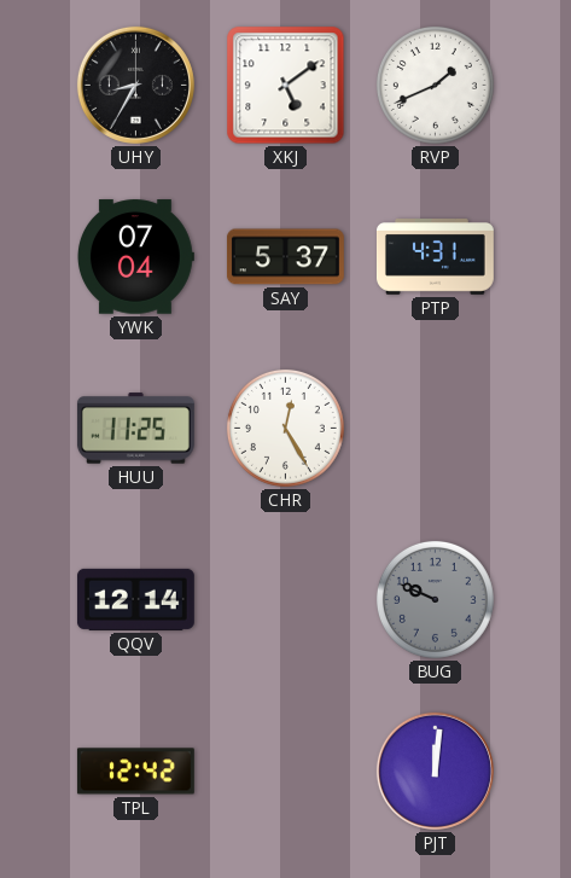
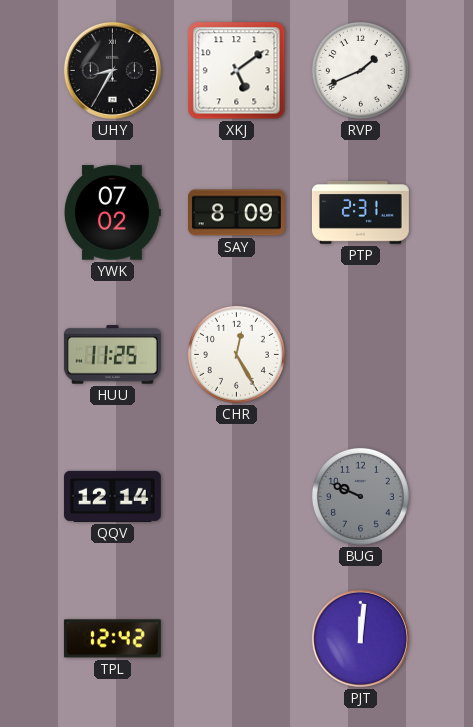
YWK: 07:04 -> 07:02 (112, 213)
SAY: 5:37 -> 8:09 (236, 213)
PTP: 4:31 -> 2:31 (360, 213)
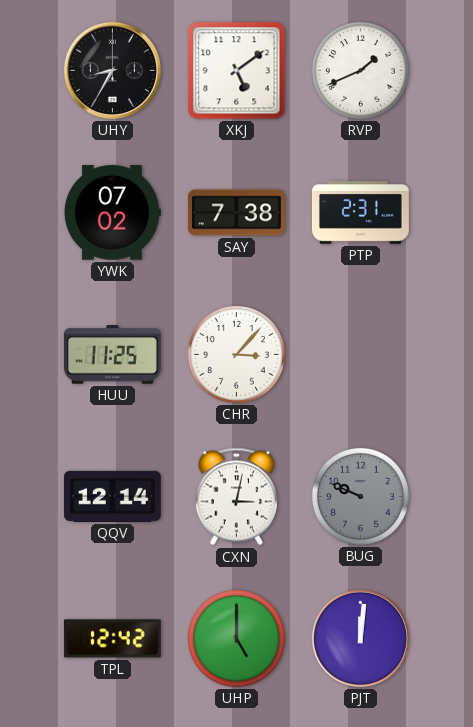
SAY: 8:09 -> 7:38 (236, 213)
CHR: 12:25 -> 3:07 (236, 354)
CXN: none -> 3:02 (236, 497)
UHP: none -> 5:00 (236, 638)
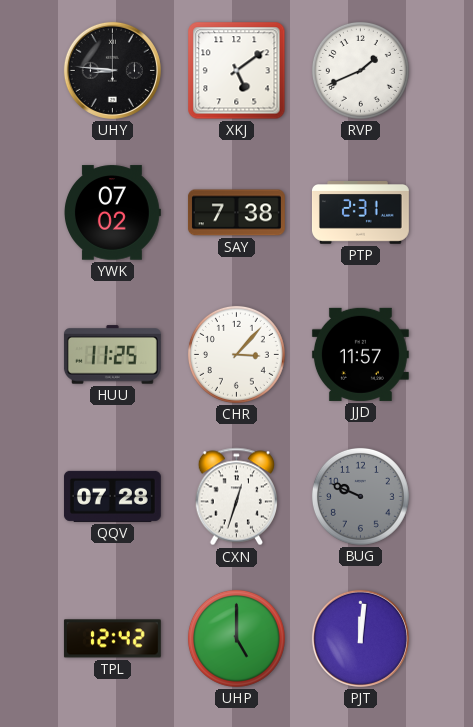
UHY: 8:35 -> 8:46 (112, 70)
JJD: none -> 11:57 (360, 354)
QQV: 12:14 -> 07:28 (112, 496)
CXN: 3:02 -> 12:33 (236, 497)
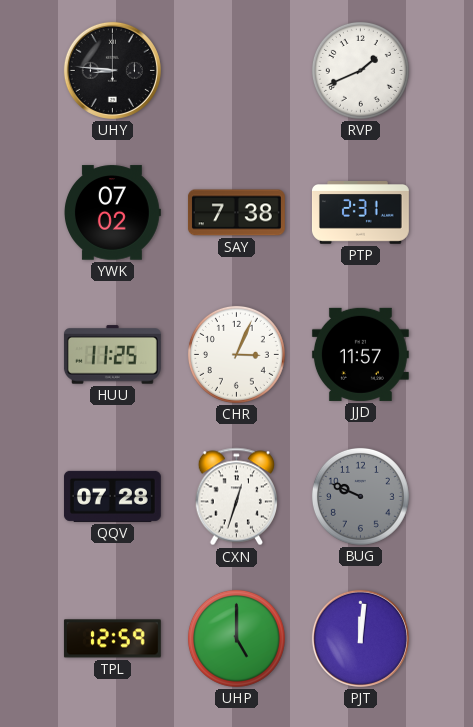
XKJ: 5:09 -> none (237, 71)
CHR: 3:07 -> 3:04 (236, 354)
TPL: 12:42 -> 12:59 (112, 639)
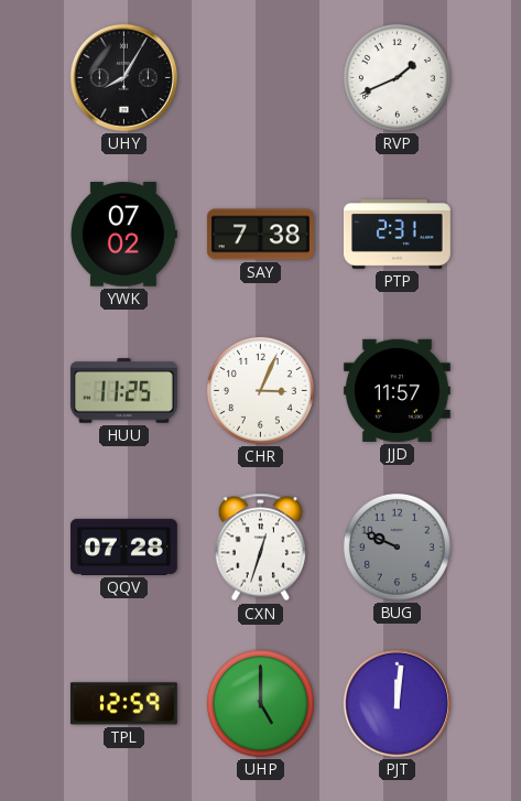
UHY: 8:46 -> 8:05 (123, 77)
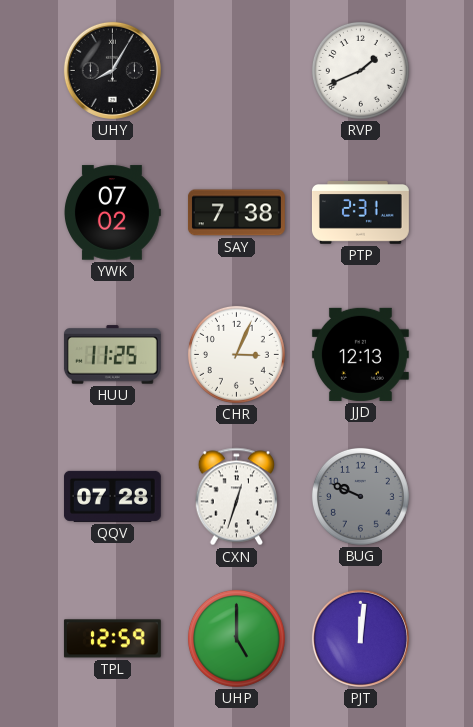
JJD: 11:57 -> 12:13 (360, 354)
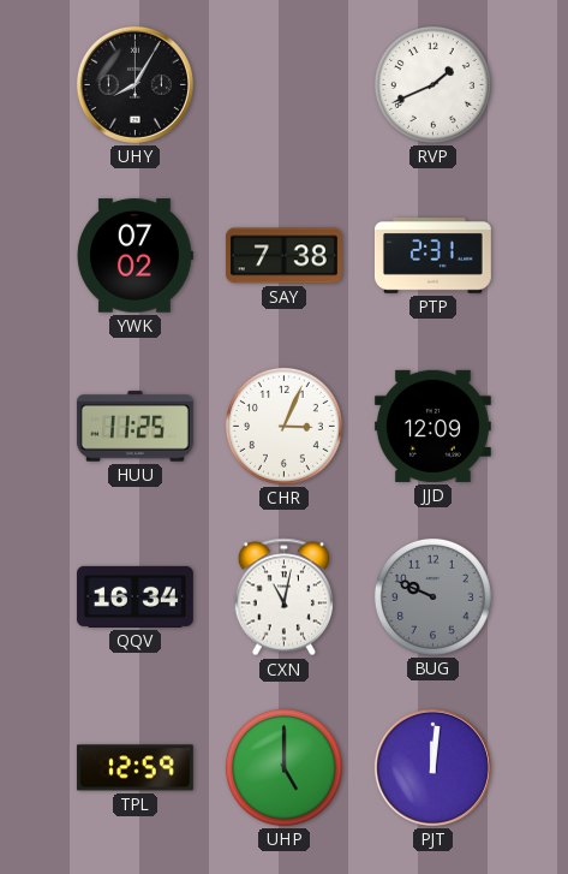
JJD: 12:13 -> 12:09 (432, 426)
QQV: 07:28 -> 16:34 (134, 596)
CXN: 12:33 -> 11:02 (283, 597)
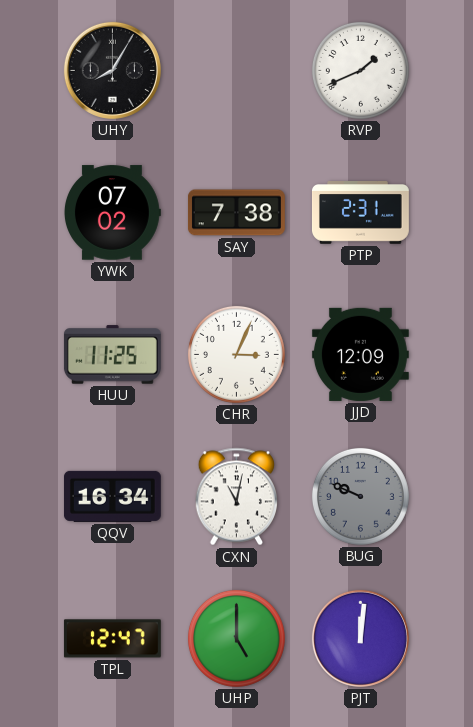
TPL: 12:59 -> 12:47 (112, 639)
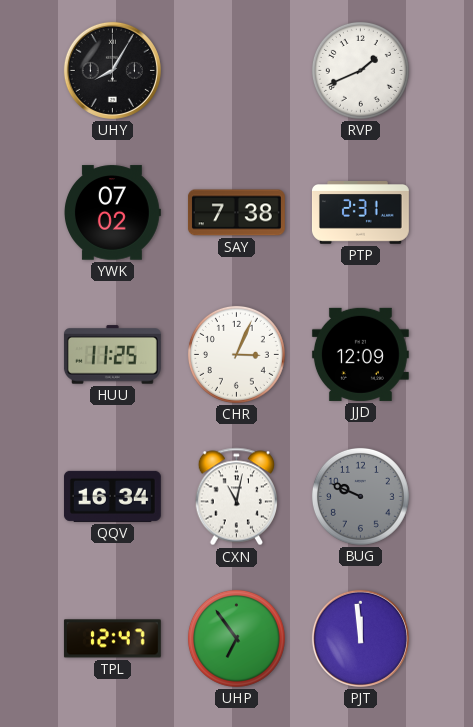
UHP: 5:00 -> 6:54 (236, 638)
PJT: 12:01 -> 11:59 (360, 638)
